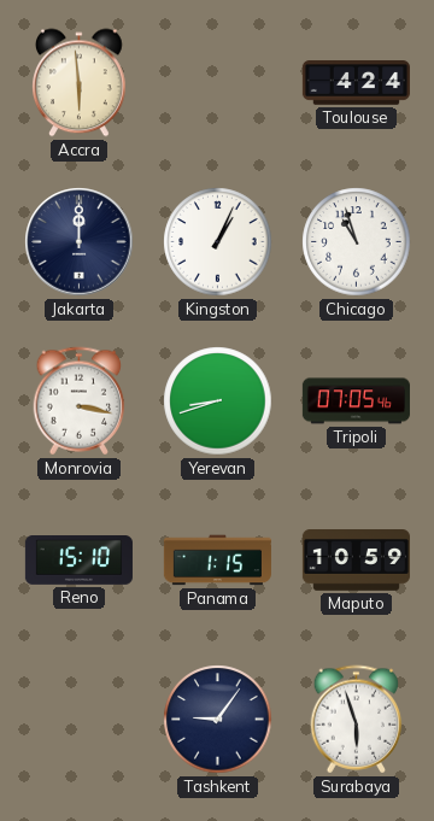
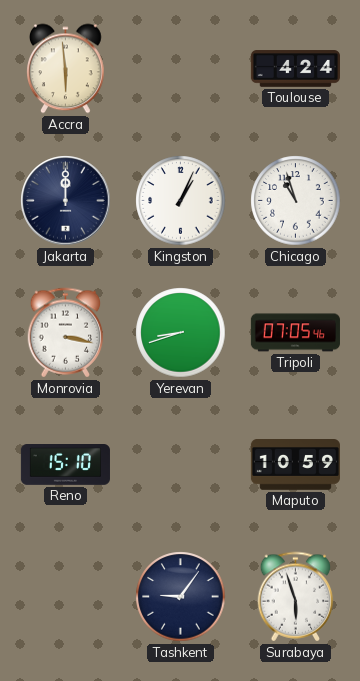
Panama: 1:15 -> none (217, 561)
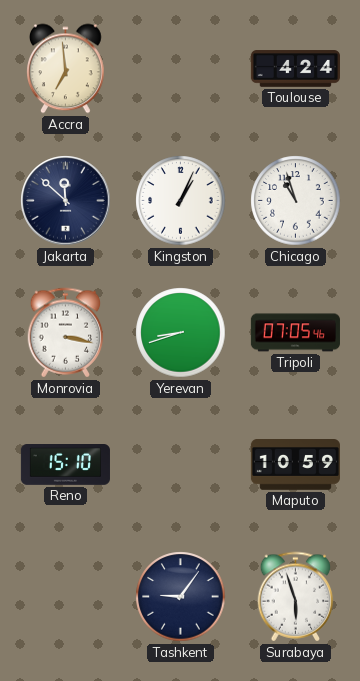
Accra: 5:59 -> 6:59 (66, 69)
Jakarta: 12:00 -> 11:52 (66, 201)
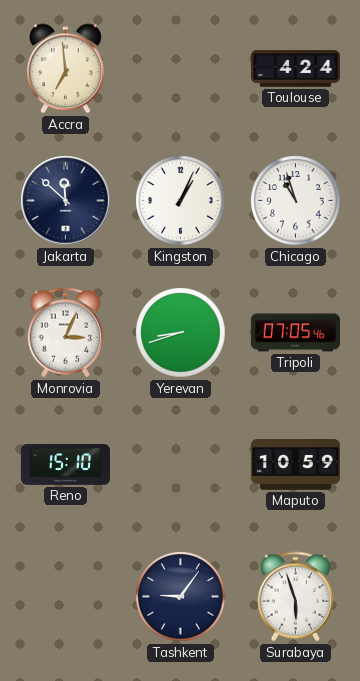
Monrovia: 3:17 -> 3:04 (66, 333)
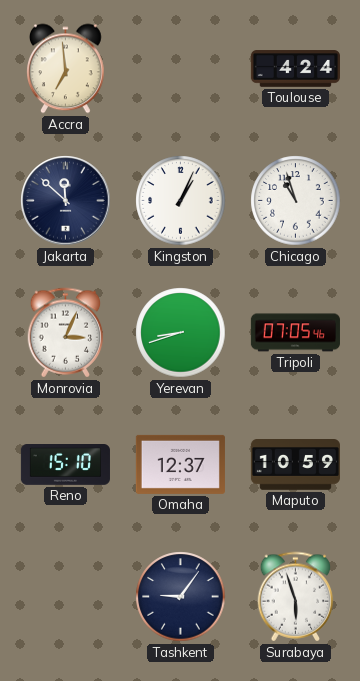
Omaha: none -> 12:37 (180, 464)
